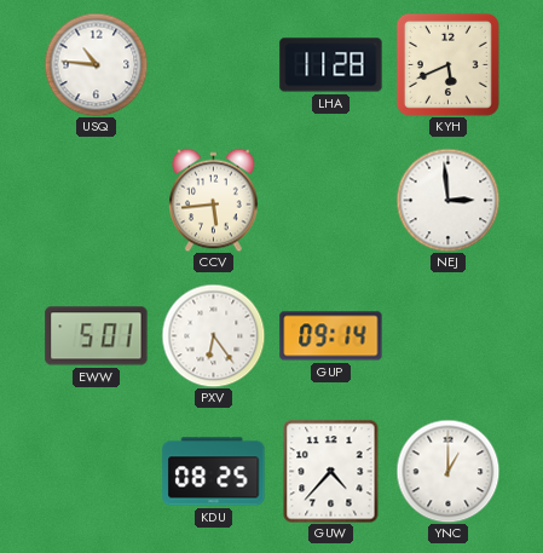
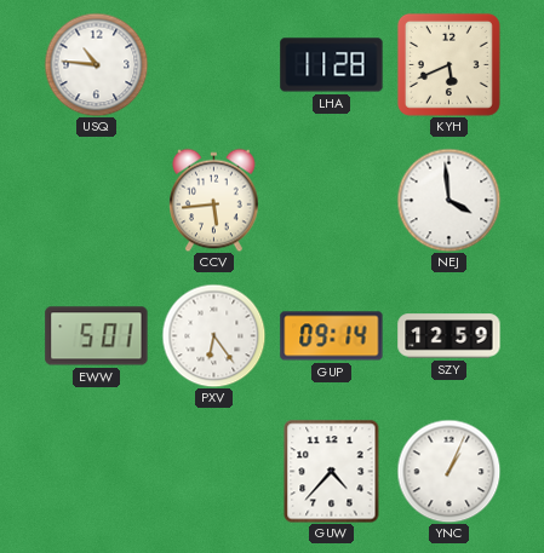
NEJ: 2:59 -> 3:59 (448, 200)
SZY: none -> 12:59 (449, 336)
KDU: 08:25 -> none (214, 472)
YNC: 1:00 -> 1:04 (448, 471)
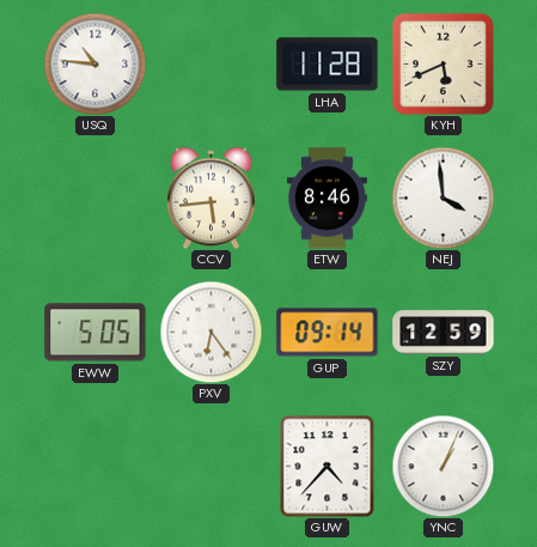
ETW: none -> 8:46 (327, 199)
EWW: 5:01 -> 5:05 (96, 333)
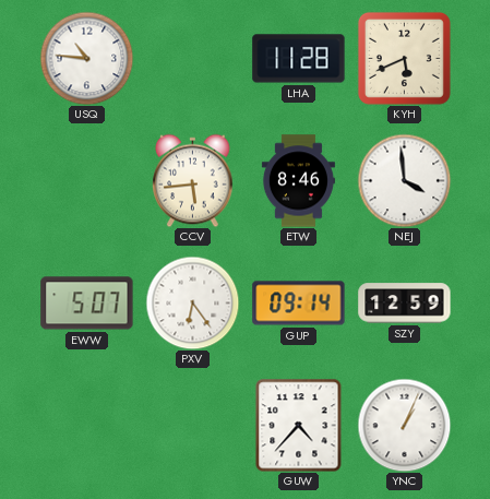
EWW: 5:05 -> 5:07 (87, 304)
